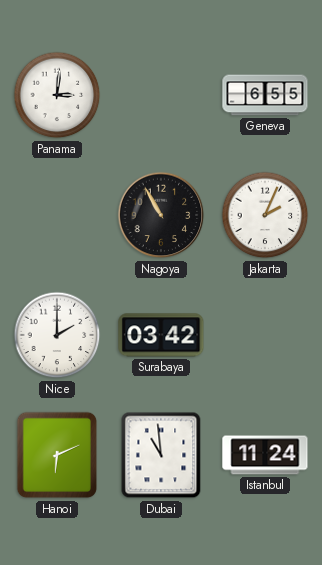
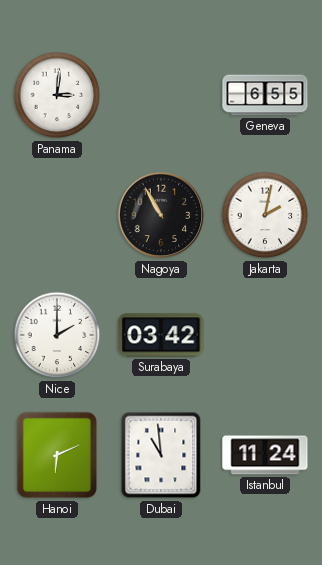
Jakarta: 2:04 -> 2:02 (265, 215)
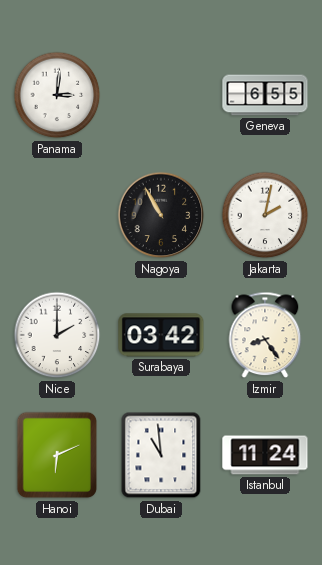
Izmir: none -> 8:24 (265, 335)
